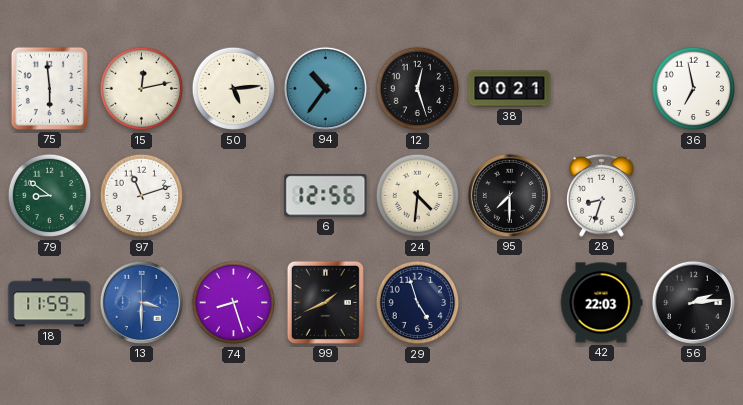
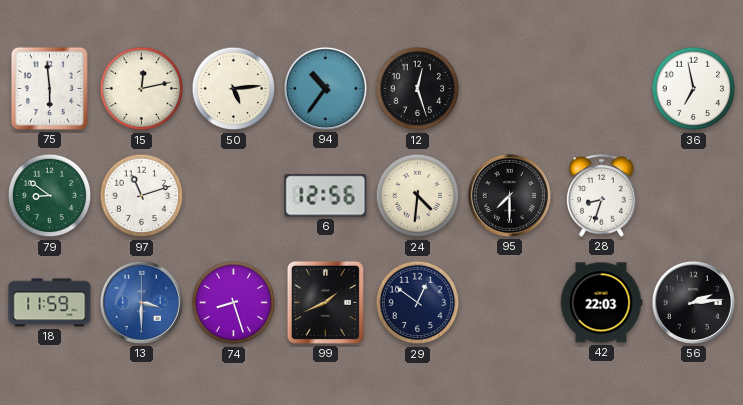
38: 00:21 -> none (510, 89)
29: 4:57 -> 12:51 (418, 303)
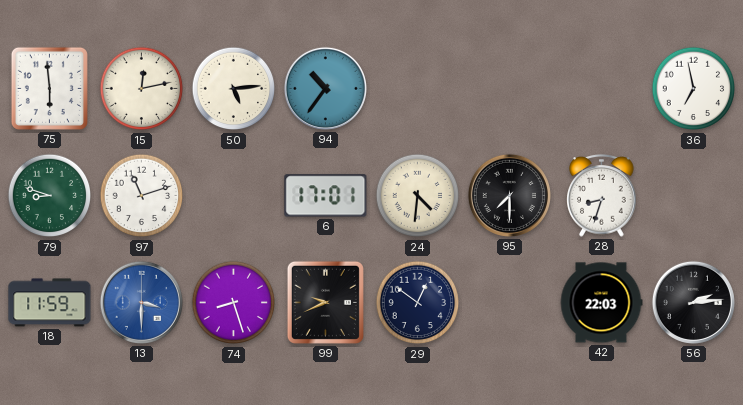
12: 12:27 -> none (418, 89)
79: 8:51 -> 8:48 (50, 196)
6: 12:56 -> 17:01 (326, 196)
99: 1:41 -> 9:41 (325, 302)
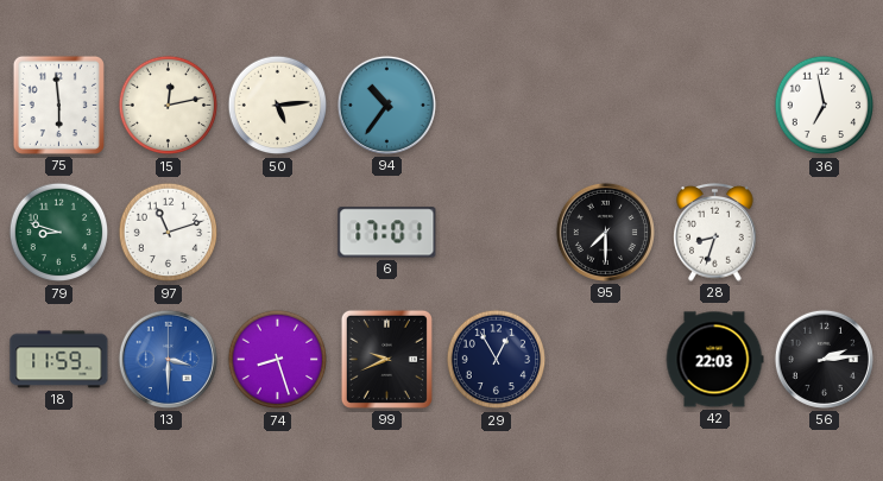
24: 4:31 -> none (418, 196)
29: 12:51 -> 12:55 (497, 360)
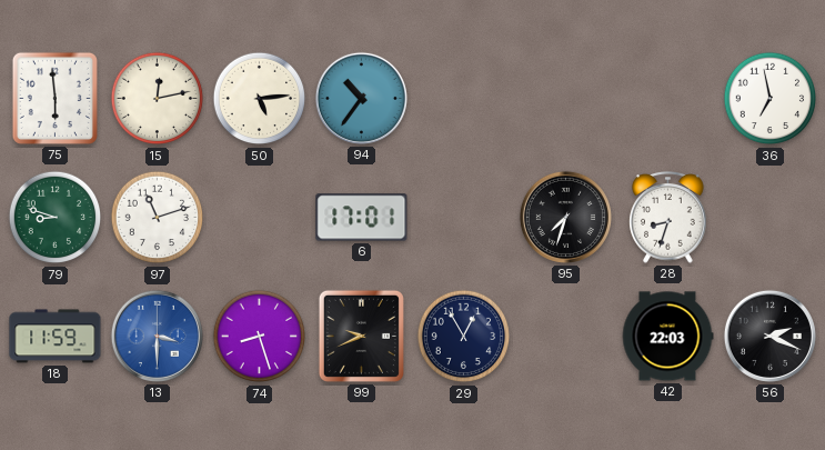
95: 7:30 -> 7:33 (565, 217)
56: 2:14 -> 2:19 (769, 336)
